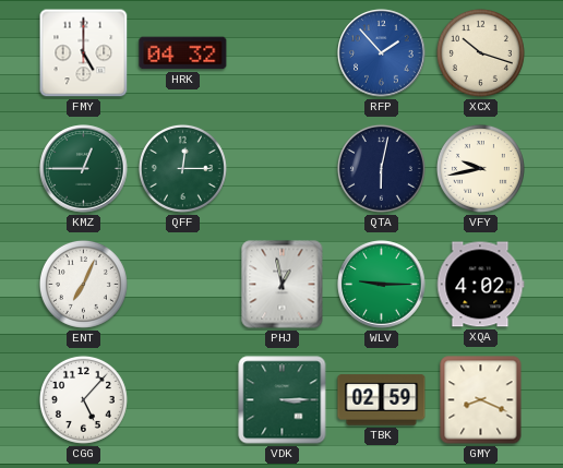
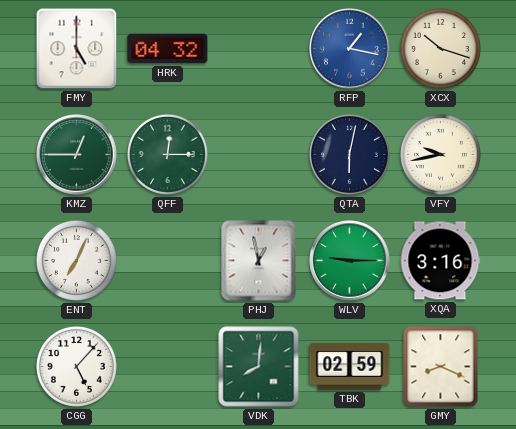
RFP: 1:53 -> 1:17 (350, 49)
XQA: 4:02 -> 3:16 (440, 261)
VDK: 3:15 -> 8:01 (259, 367)
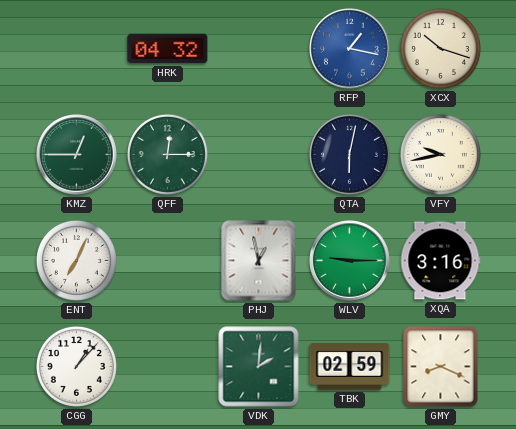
FMY: 5:00 -> none (77, 49)
CGG: 5:07 -> 1:07 (76, 366)
VDK: 8:01 -> 2:01 (259, 367)
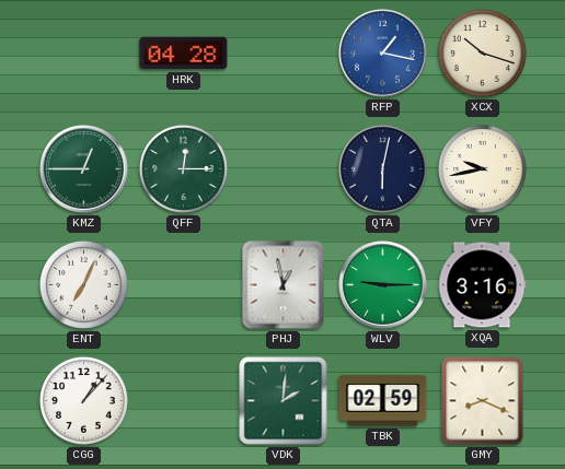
HRK: 04:32 -> 04:28 (184, 54)
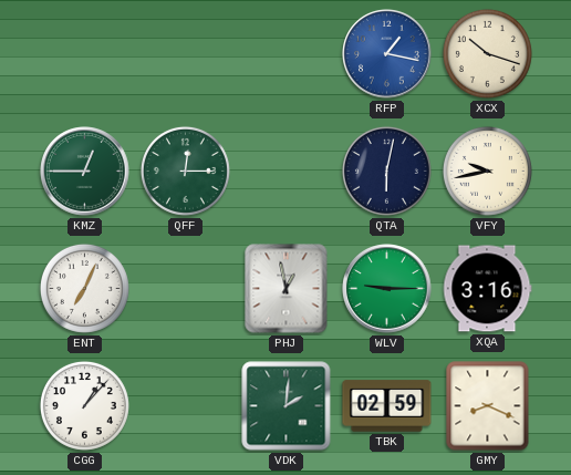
HRK: 04:28 -> none (184, 54)
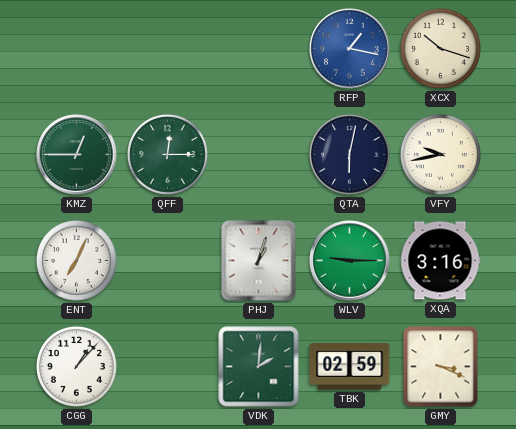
PHJ: 12:58 -> 1:03 (259, 261)
GMY: 8:19 -> 3:19 (441, 367)
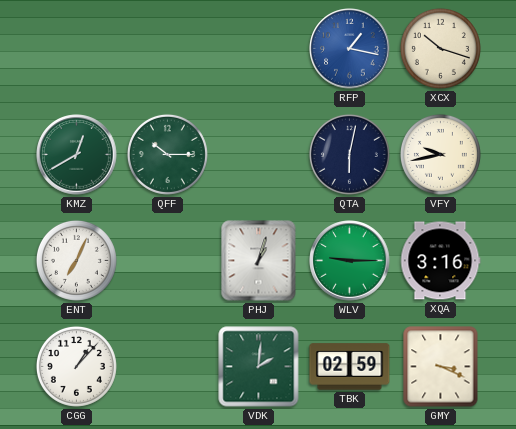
KMZ: 12:45 -> 12:40 (77, 155)
QFF: 12:15 -> 10:15 (167, 154)
